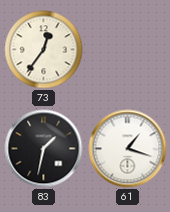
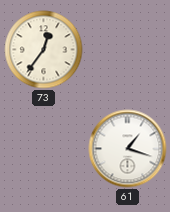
83: 1:32 -> none (44, 149)
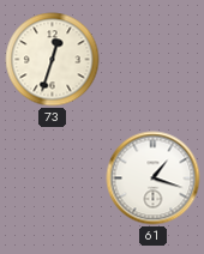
73: 12:36 -> 12:33 (53, 60)
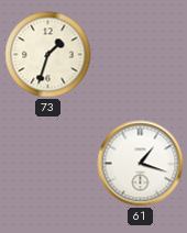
73: 12:33 -> 1:33 (48, 55)
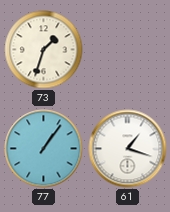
77: none -> 1:06 (44, 149)
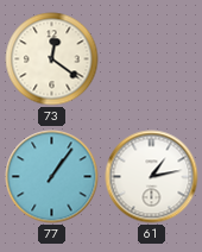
73: 1:33 -> 12:21 (52, 59)
61: 1:18 -> 1:13 (152, 177)
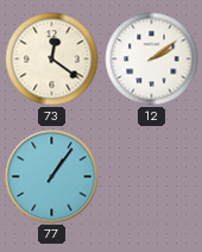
12: none -> 2:09 (152, 59)
61: 1:13 -> none (152, 177)
